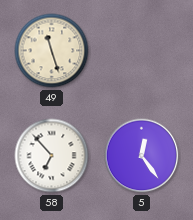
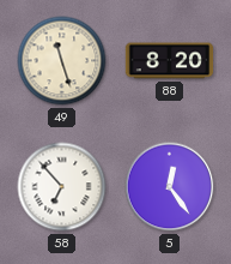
88: none -> 8:20 (170, 61)
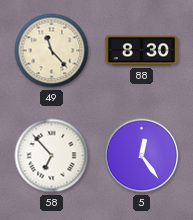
49: 11:27 -> 11:23 (52, 51)
88: 8:20 -> 8:30 (142, 51)
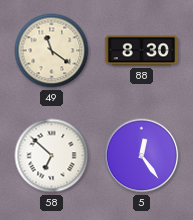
49: 11:23 -> 11:21 (52, 51)
58: 6:53 -> 6:52 (52, 156)
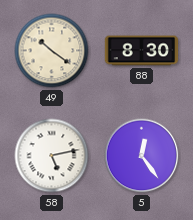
49: 11:21 -> 10:21 (52, 51)
58: 6:52 -> 5:13 (52, 156)
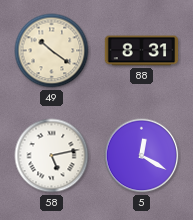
88: 8:30 -> 8:31 (142, 51)
5: 12:24 -> 12:20 (142, 156)
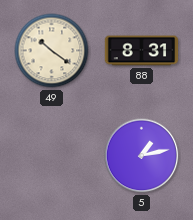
58: 5:13 -> none (52, 156)
5: 12:20 -> 1:13 (142, 156)
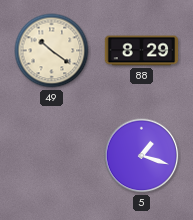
88: 8:31 -> 8:29 (142, 51)
5: 1:13 -> 1:18 (142, 156)
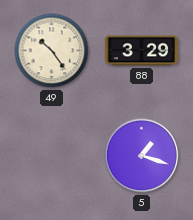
49: 10:21 -> 10:24 (52, 51)
88: 8:29 -> 3:29 (142, 51)
